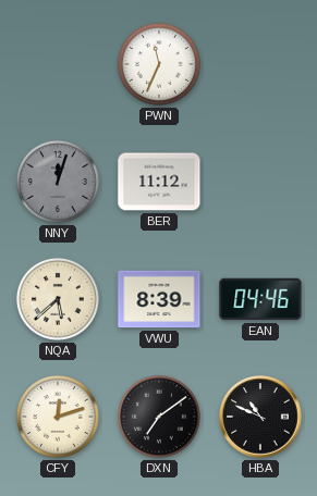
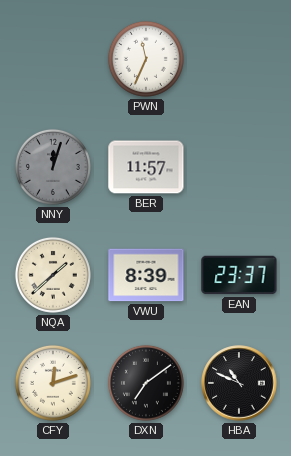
BER: 11:12 -> 11:57 (146, 167)
NQA: 5:38 -> 1:38 (53, 275)
EAN: 04:46 -> 23:37 (239, 275)
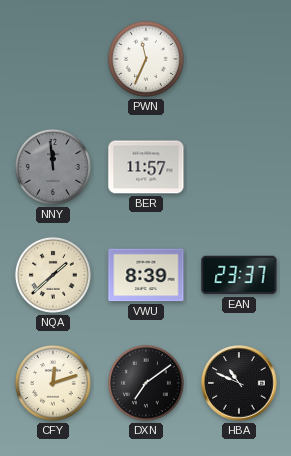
NNY: 12:03 -> 11:59 (53, 167)
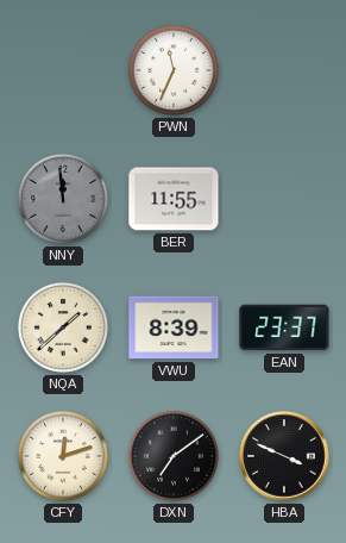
BER: 11:57 -> 11:55 (174, 199)
HBA: 10:49 -> 3:49 (284, 456)
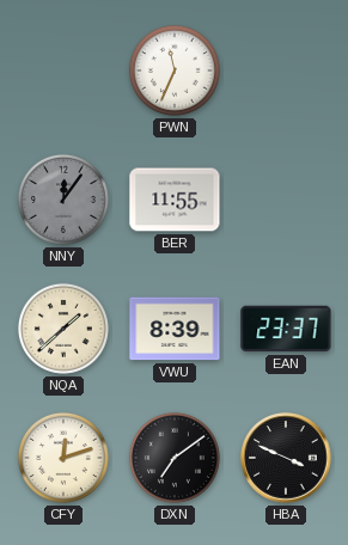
NNY: 11:59 -> 12:06 (63, 200)
